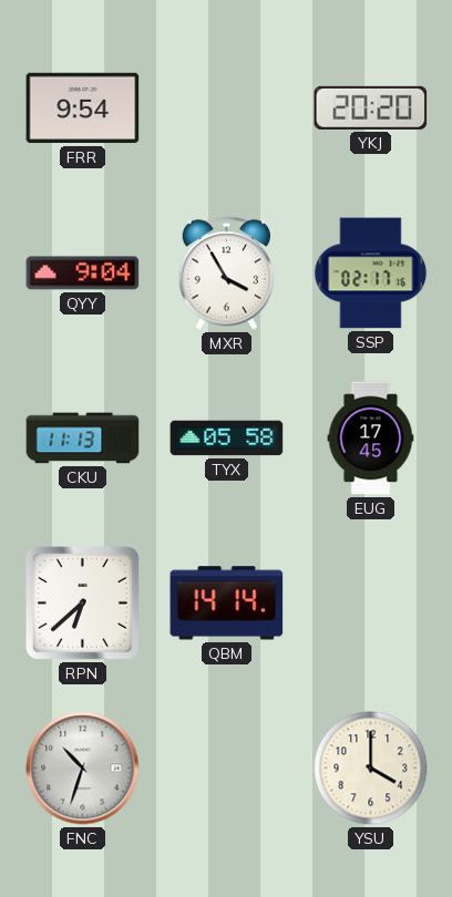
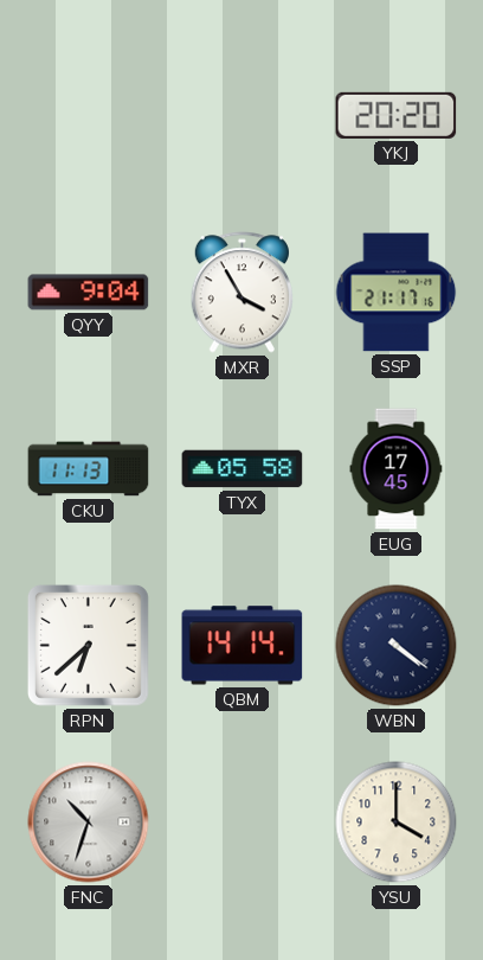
FRR: 9:54 -> none (83, 109)
SSP: 02:17 -> 21:17 (397, 293)
WBN: none -> 4:21 (397, 646)
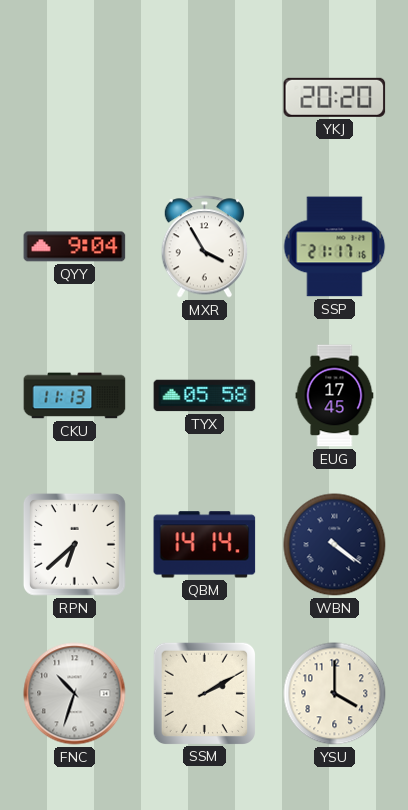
SSM: none -> 2:10 (204, 693)
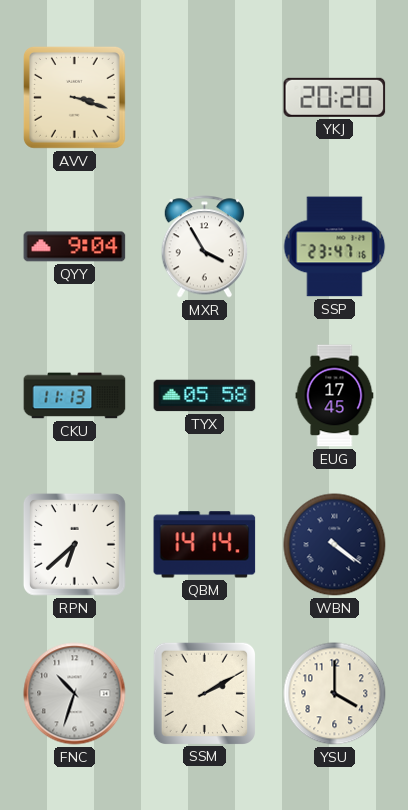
AVV: none -> 3:18 (75, 98)
SSP: 21:17 -> 23:47 (335, 247)
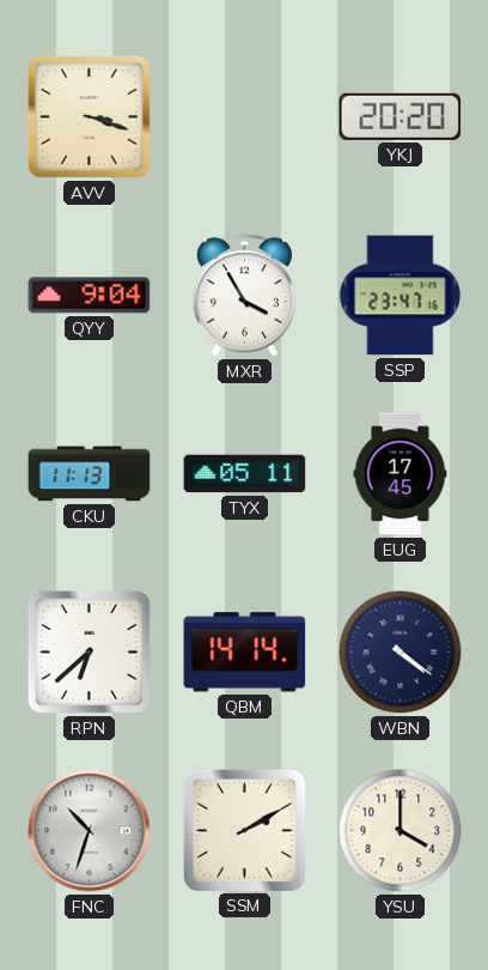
TYX: 05:58 -> 05:11 (245, 474)
